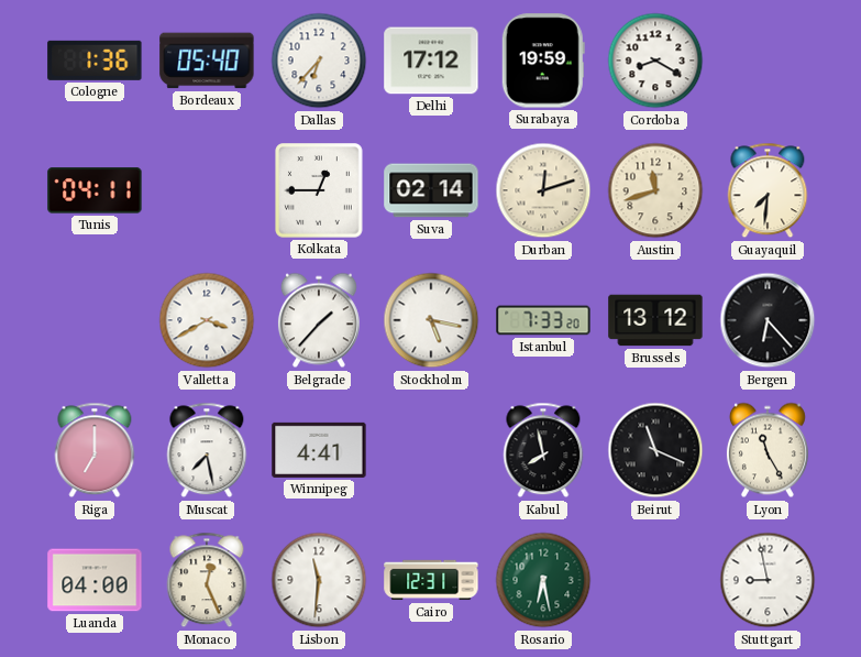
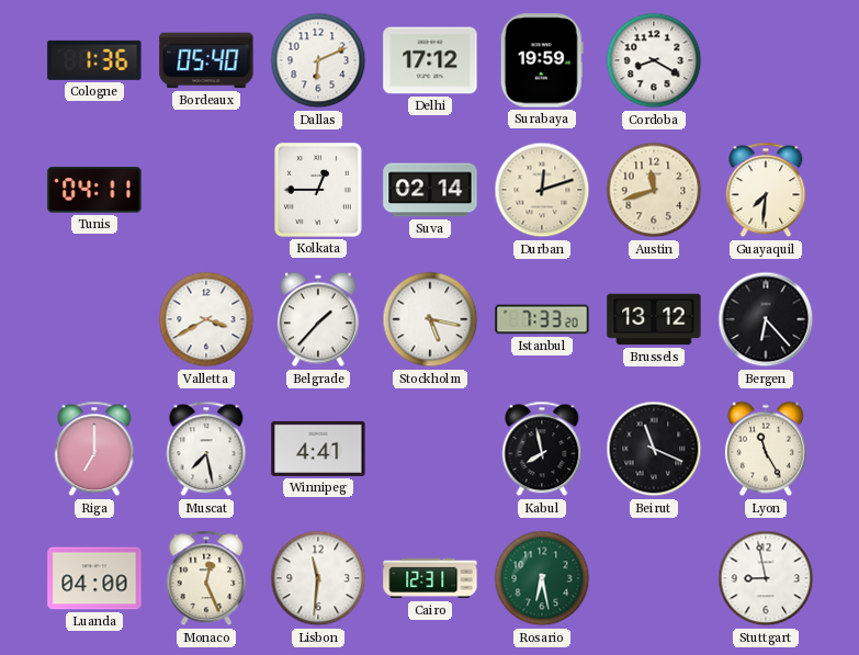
Dallas: 6:37 -> 6:11 (318, 60)
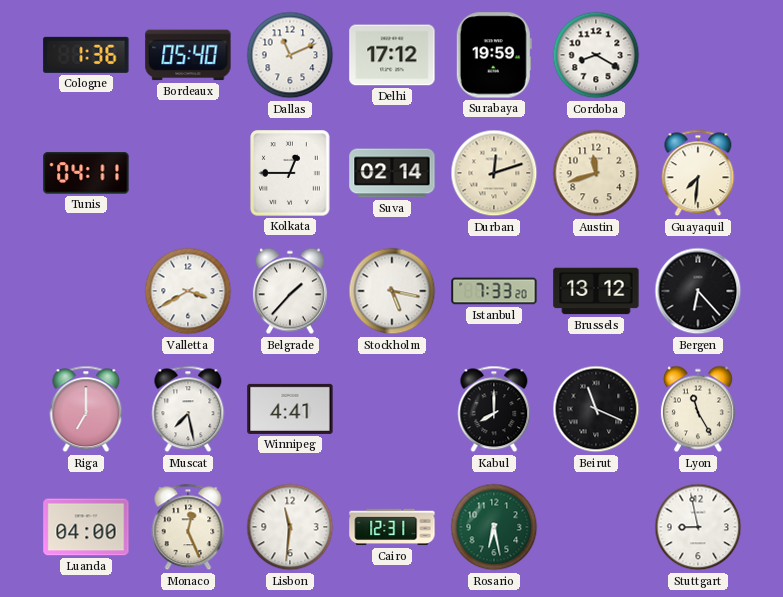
Dallas: 6:11 -> 11:11 (290, 55)
Kabul: 7:58 -> 8:00 (494, 409)
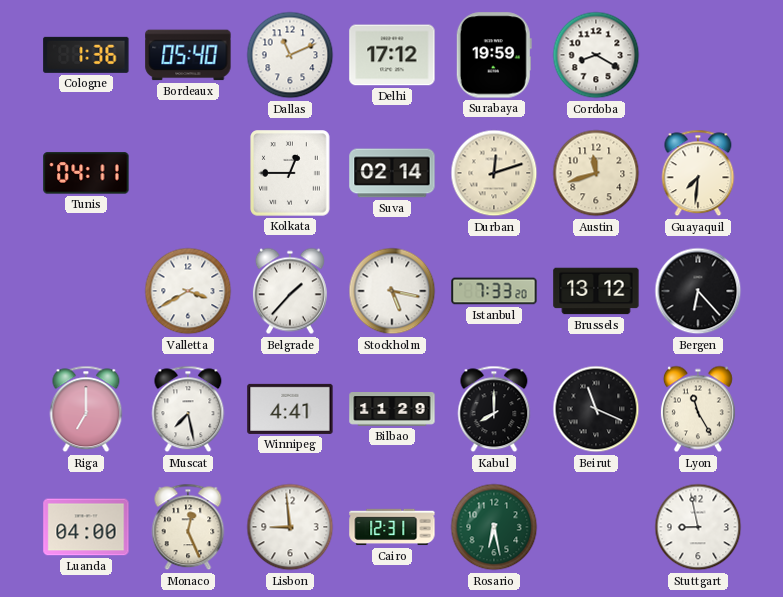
Bilbao: none -> 11:29 (392, 410)
Lisbon: 11:31 -> 8:59 (290, 527)
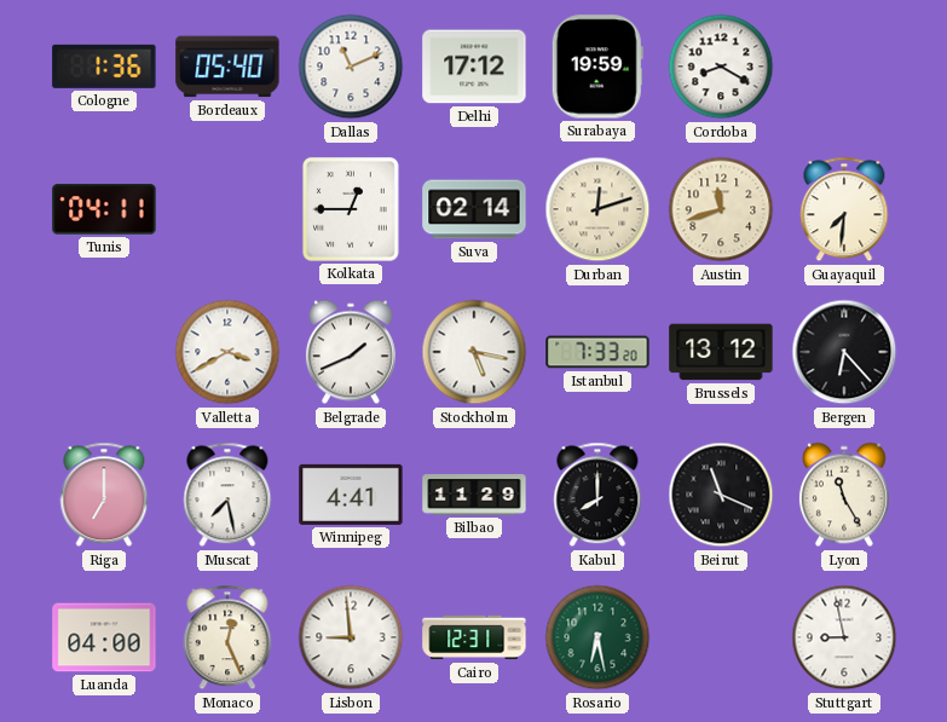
Belgrade: 1:37 -> 1:41 (351, 352)
